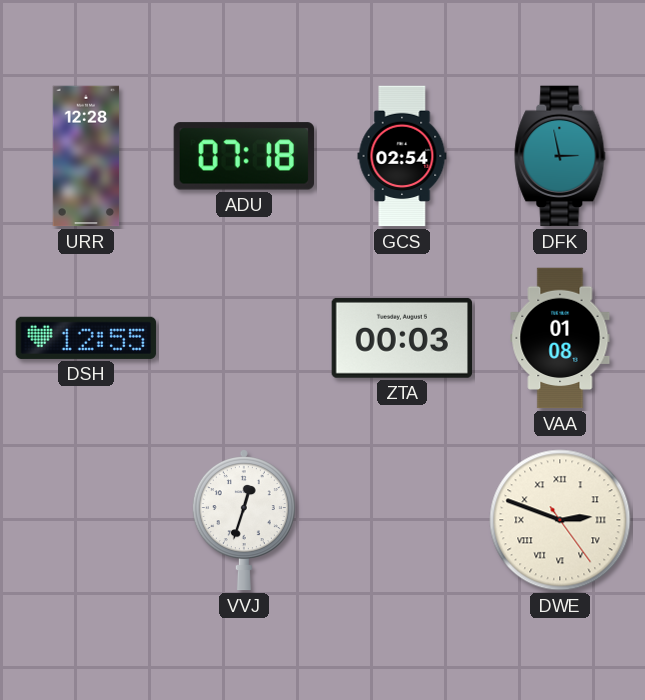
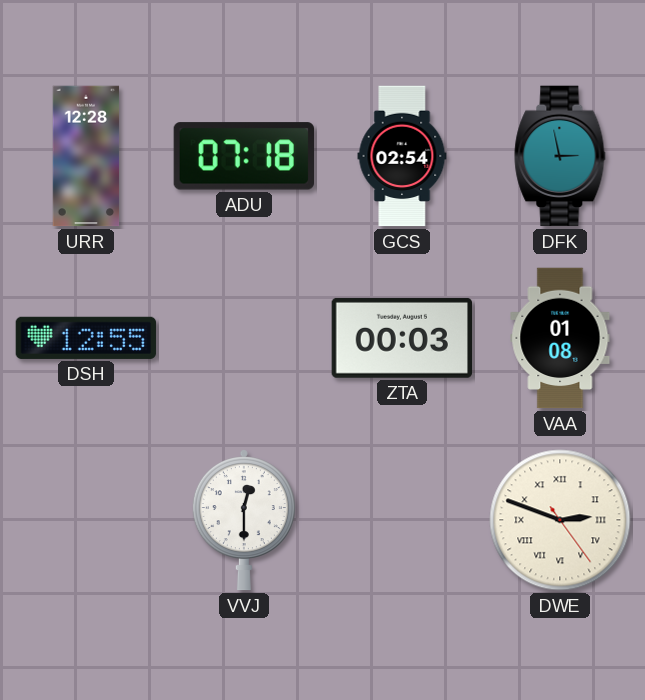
VVJ: 12:33 -> 12:30 (244, 520)
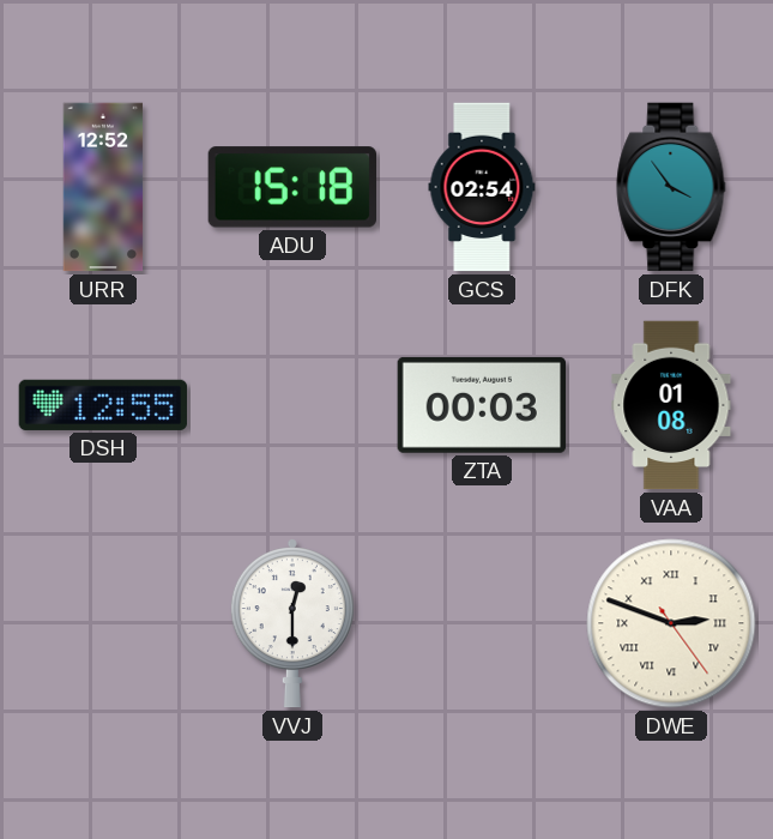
URR: 12:28 -> 12:52 (103, 187)
ADU: 07:18 -> 15:18 (291, 187)
DFK: 2:58 -> 3:54 (671, 187)
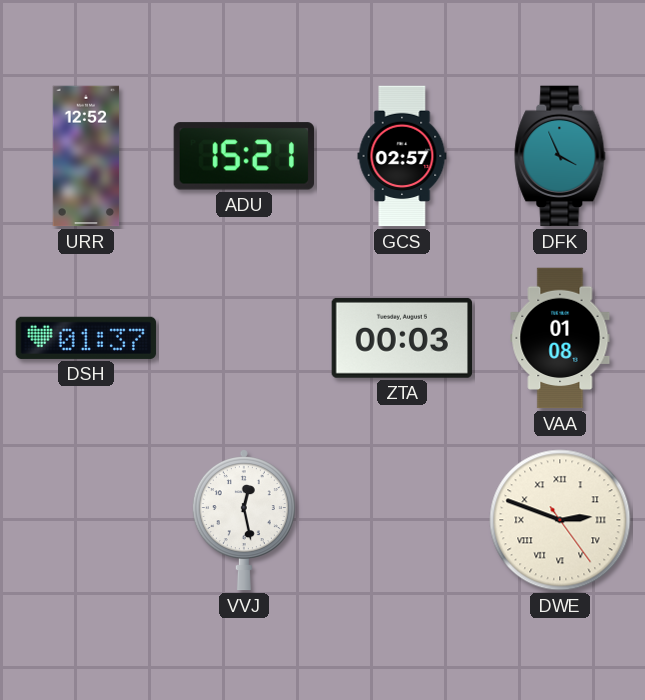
ADU: 15:18 -> 15:21 (243, 156)
GCS: 02:54 -> 02:57 (402, 156)
DFK: 3:54 -> 3:56 (560, 156)
DSH: 12:55 -> 01:37 (86, 338)
VVJ: 12:30 -> 12:28 (244, 520)
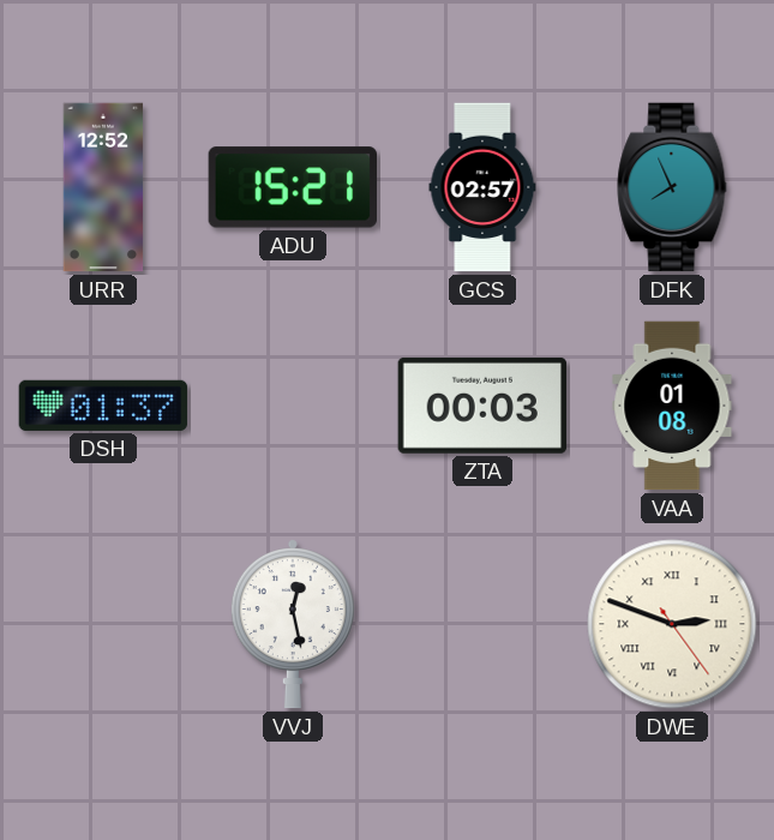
DFK: 3:56 -> 7:56 (672, 187)
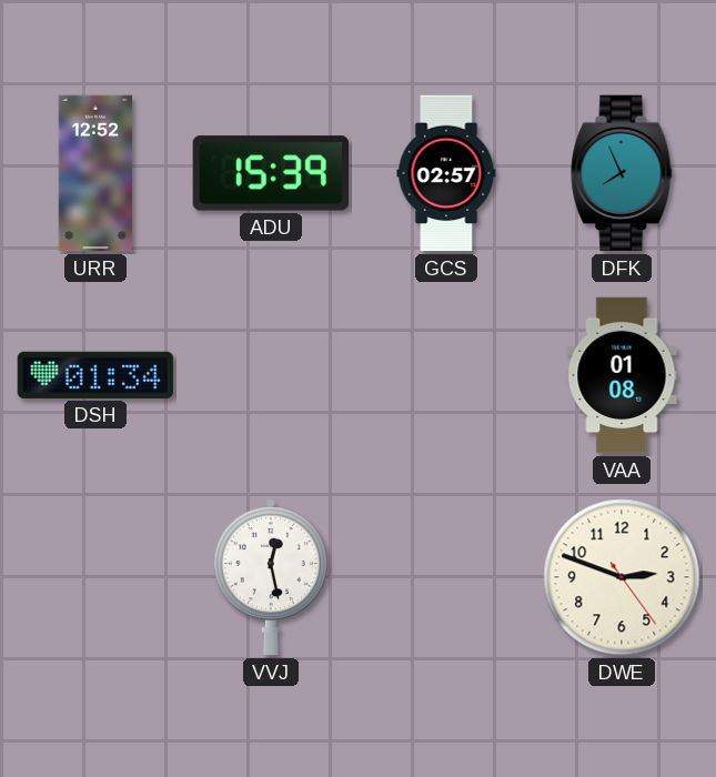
ADU: 15:21 -> 15:39 (270, 173)
DSH: 01:37 -> 01:34 (95, 375)
ZTA: 00:03 -> none (481, 406)
DWE numerals: Roman -> Arabic (622, 577)
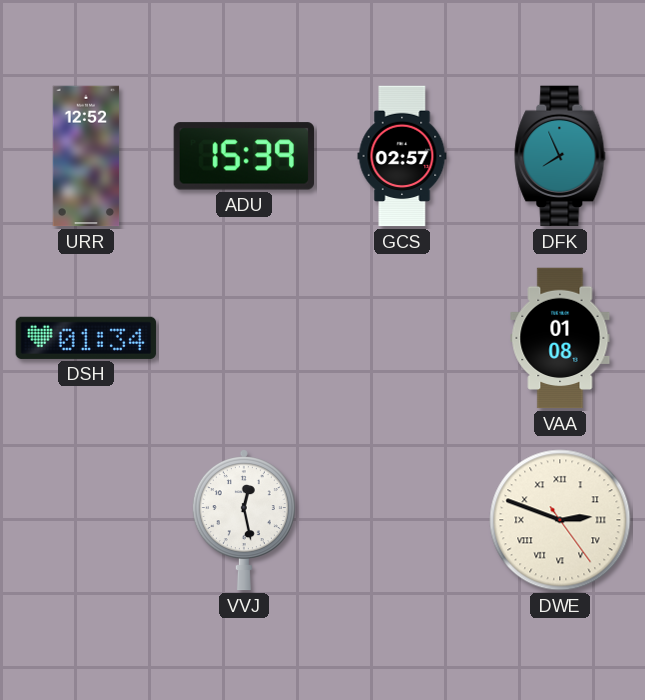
DWE numerals: Arabic -> Roman (560, 520)
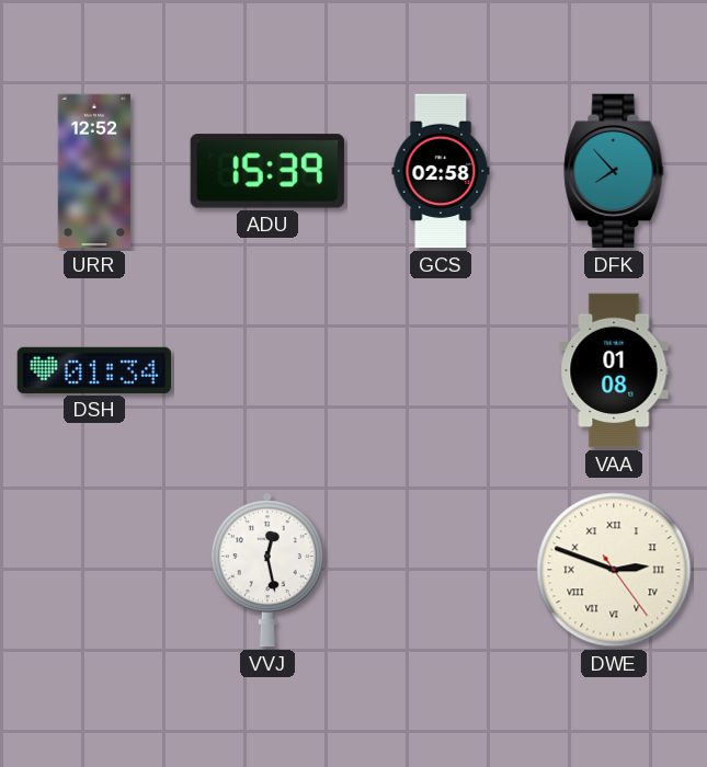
GCS: 02:57 -> 02:58 (441, 171)
DFK: 7:56 -> 7:53 (614, 171)
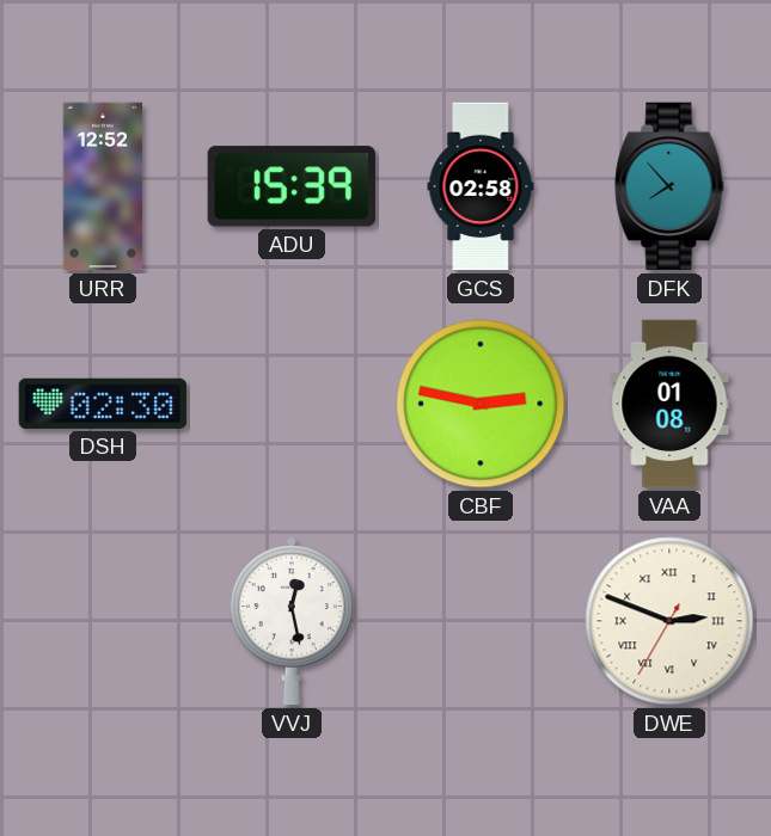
DSH: 01:34 -> 02:30 (103, 404)
CBF: none -> 2:47 (481, 404)
DWE: 2:48:24 -> 2:48:35 (669, 621)
